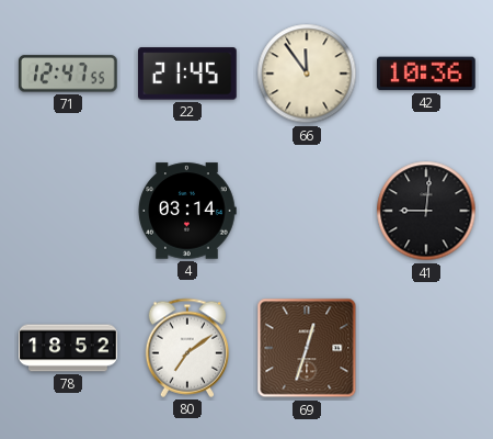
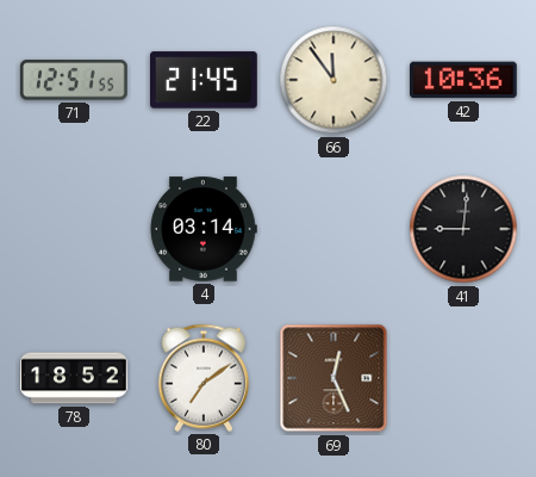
71: 12:47 -> 12:51 (74, 80)
69: 12:33 -> 12:26 (334, 378)
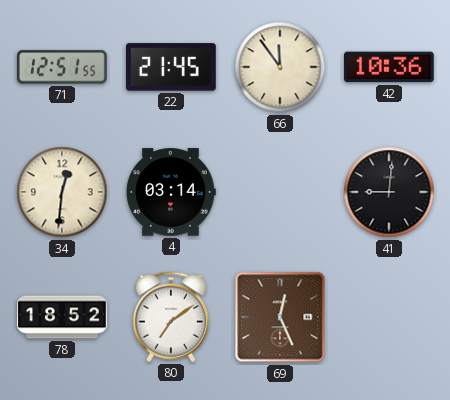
34: none -> 12:31 (62, 192)
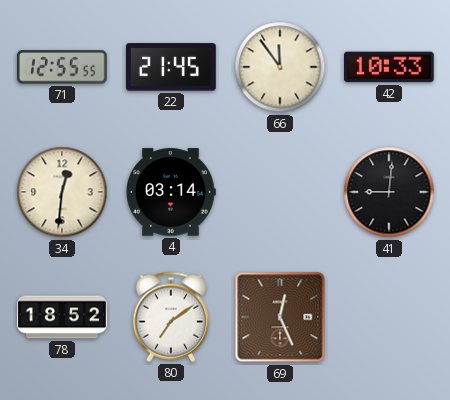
71: 12:51 -> 12:55 (62, 67)
42: 10:36 -> 10:33 (390, 67)
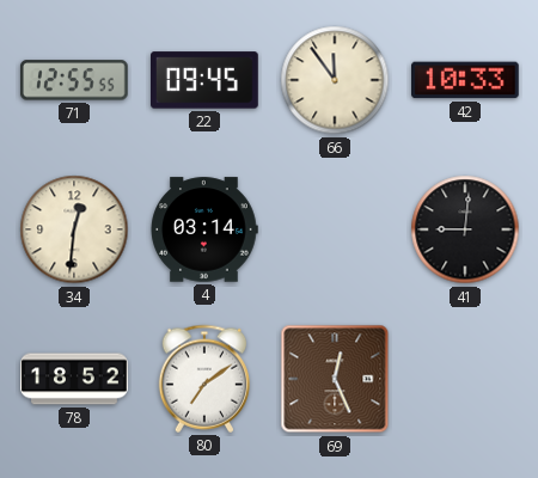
22: 21:45 -> 09:45 (206, 80)
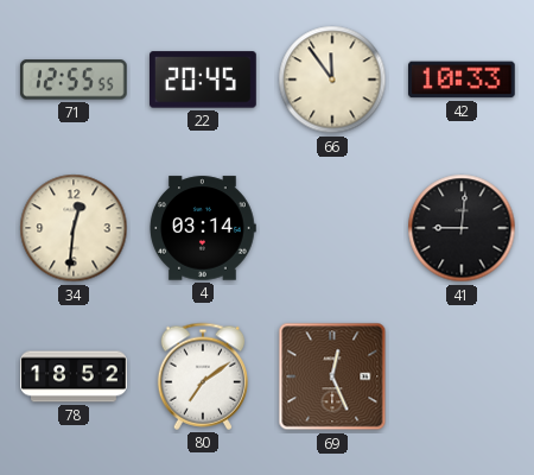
22: 09:45 -> 20:45 (204, 80)
